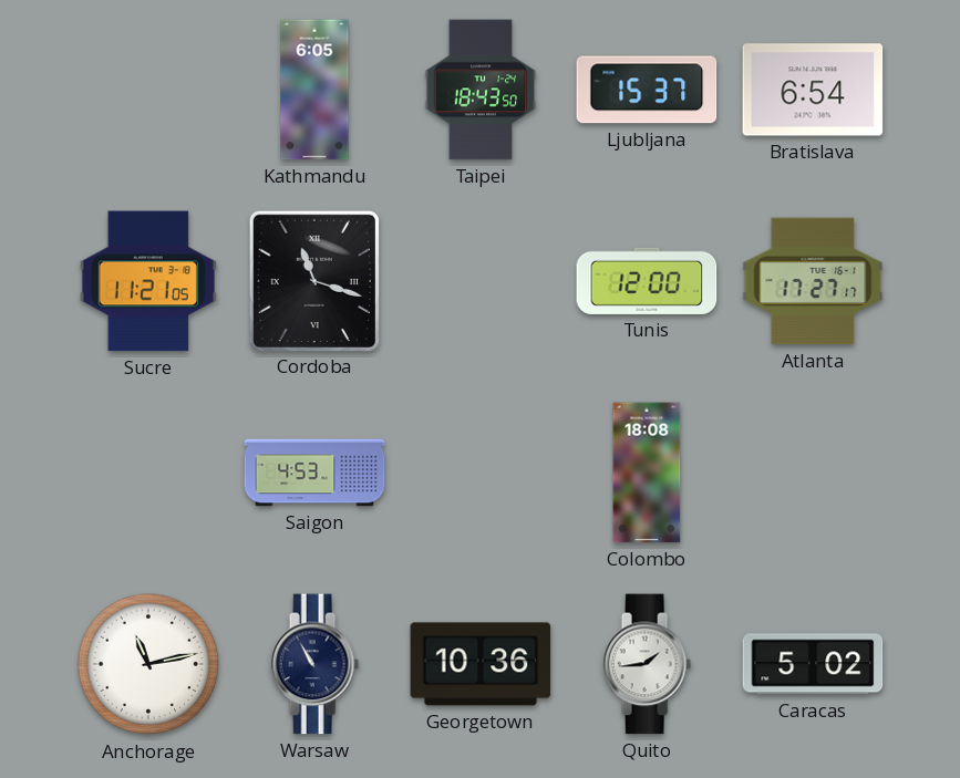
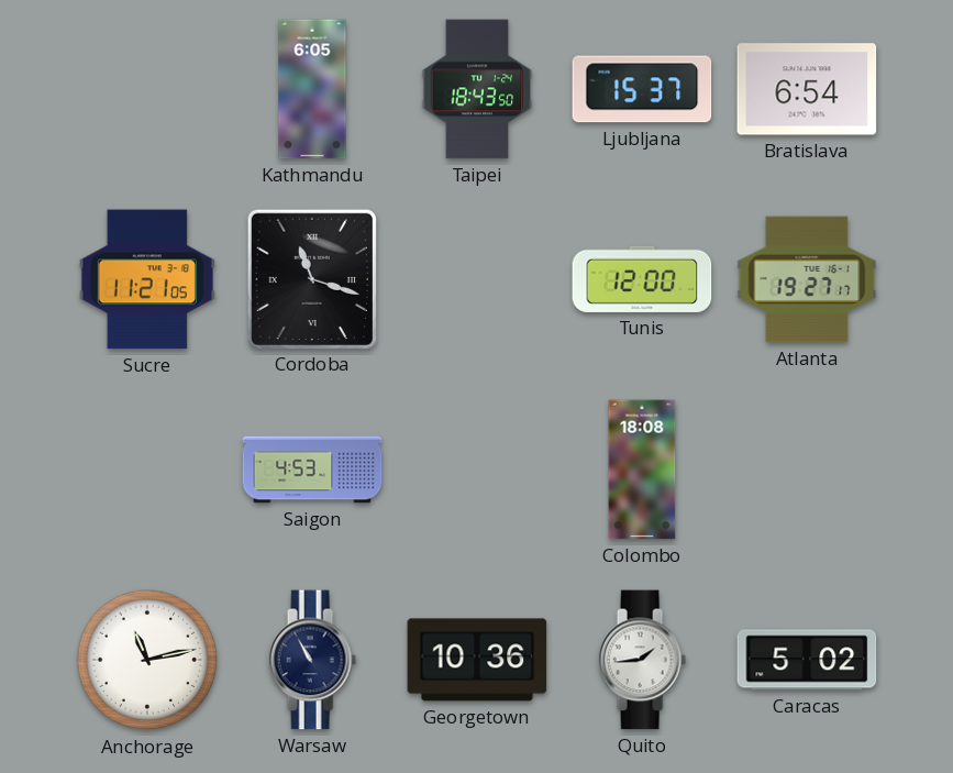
Atlanta: 17:27 -> 19:27 (807, 279)
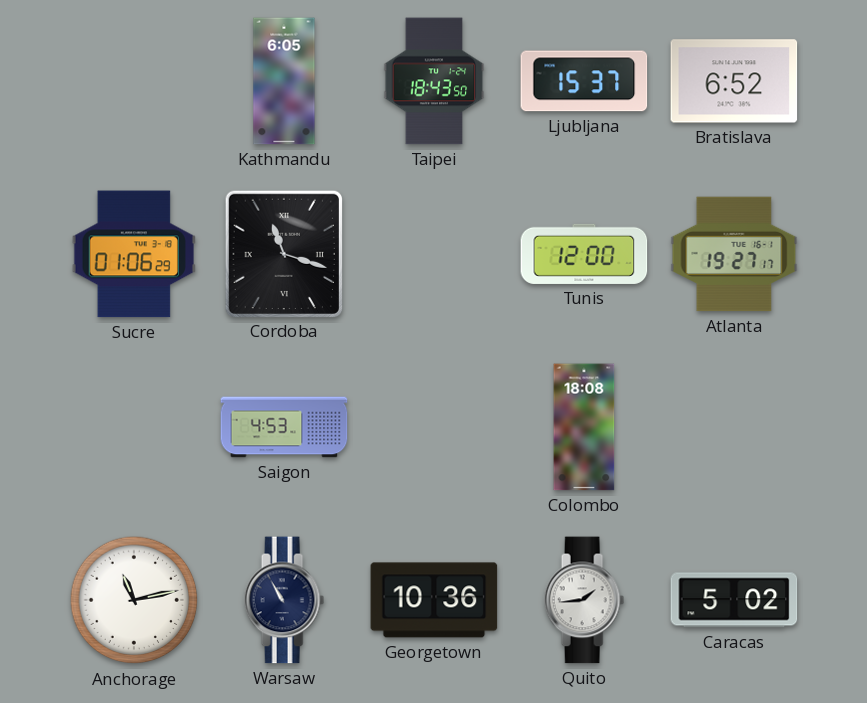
Bratislava: 6:54 -> 6:52 (734, 81)
Sucre: 11:21 -> 01:06 (134, 254)
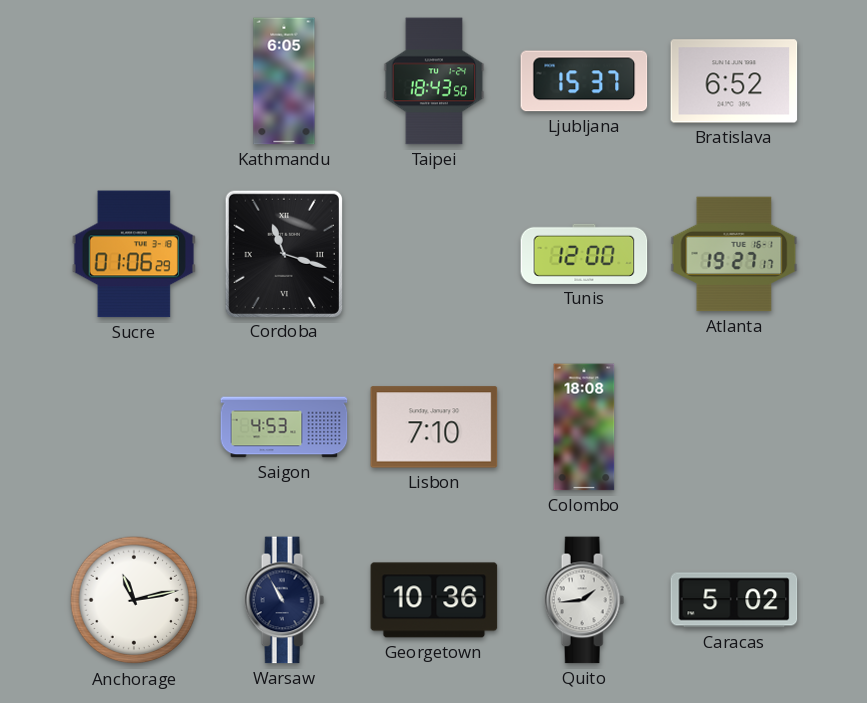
Lisbon: none -> 7:10 (434, 427)
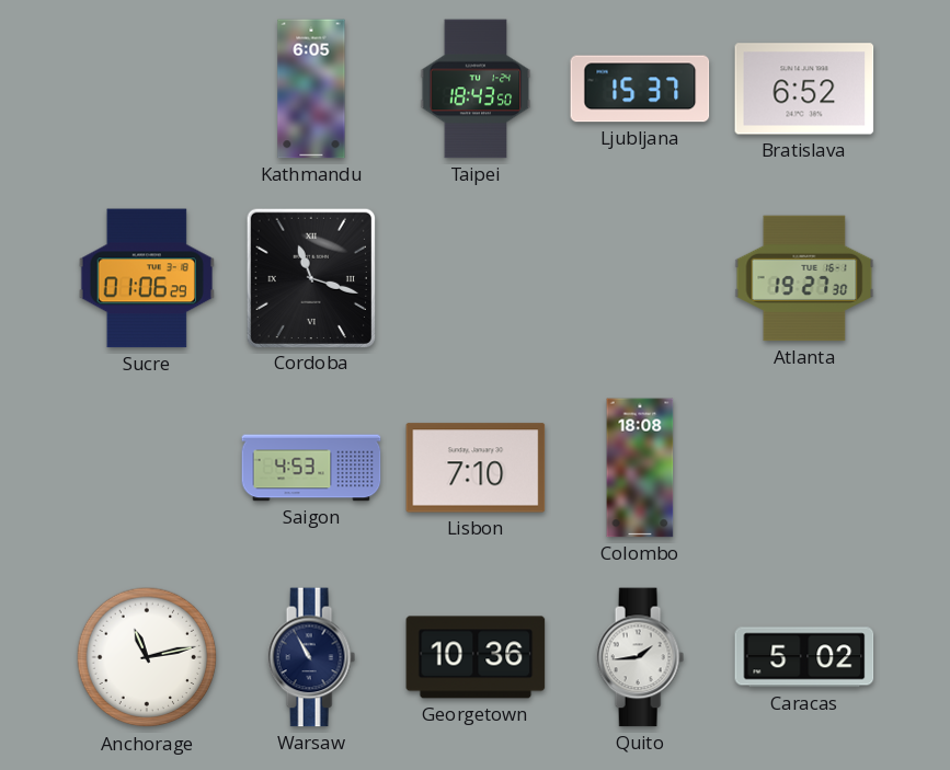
Tunis: 12:00 -> none (584, 254)
Atlanta: 19:27:17 -> 19:27:30 (804, 278)
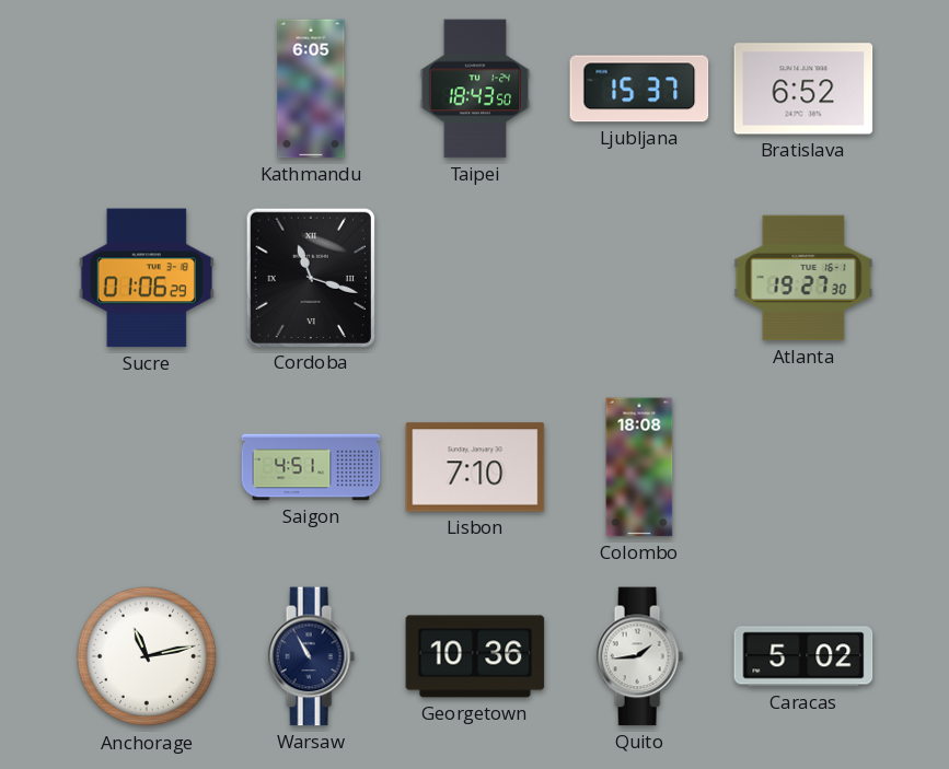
Saigon: 4:53 -> 4:51 (311, 467)
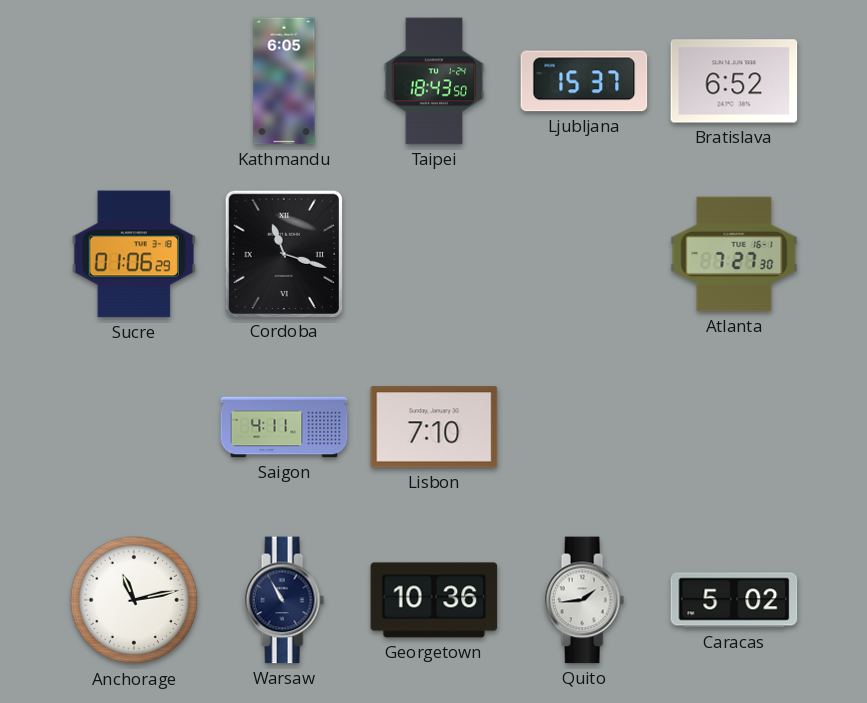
Atlanta: 19:27 -> 7:27 (734, 254)
Saigon: 4:51 -> 4:11 (284, 427)
Colombo: 18:08 -> none (639, 467)
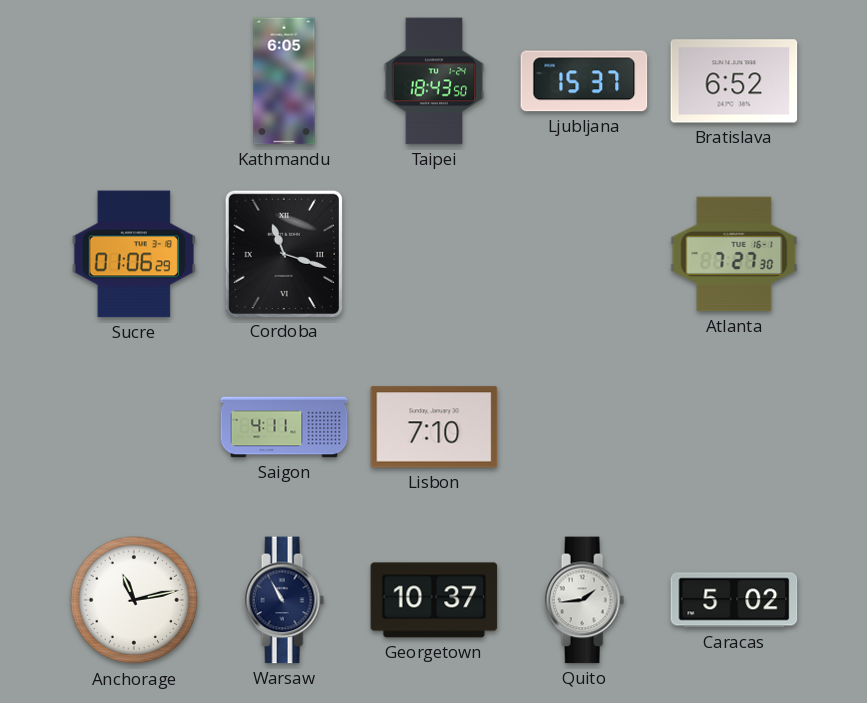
Georgetown: 10:36 -> 10:37 (434, 600)
